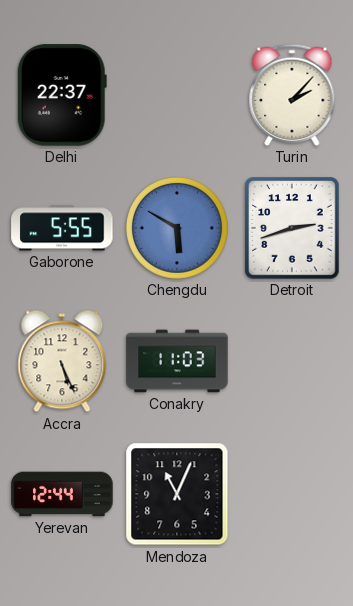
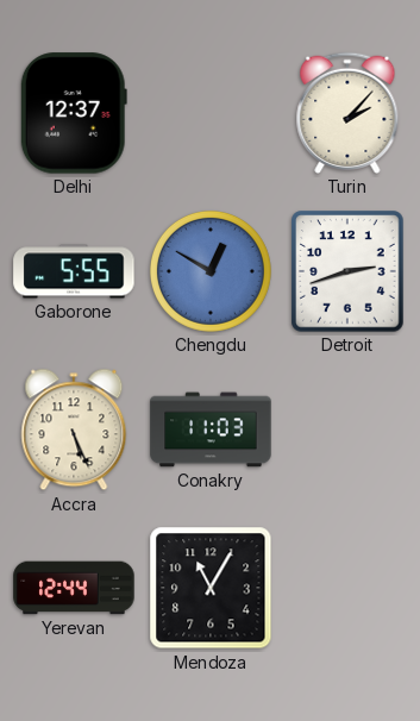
Delhi: 22:37 -> 12:37 (74, 113)
Chengdu: 5:50 -> 12:50 (211, 271)
Mendoza: 11:04 -> 11:05 (211, 588)
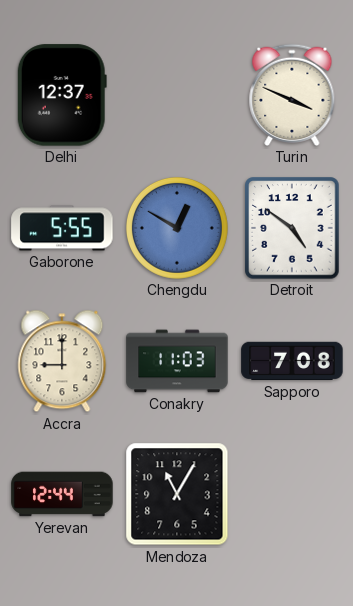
Turin: 2:07 -> 3:49 (292, 95)
Detroit: 2:42 -> 4:51 (292, 228)
Accra: 5:26 -> 9:00 (62, 361)
Sapporo: none -> 7:08 (292, 361)
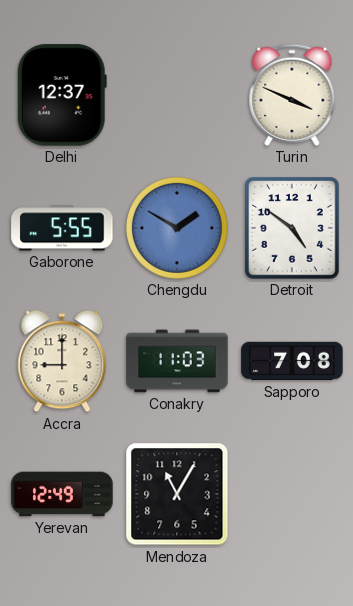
Chengdu: 12:50 -> 1:50 (177, 228)
Yerevan: 12:44 -> 12:49 (62, 494)
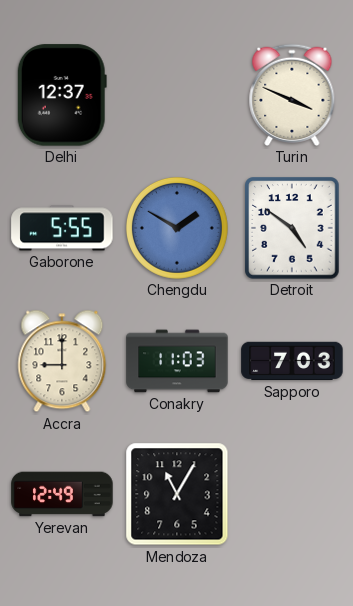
Sapporo: 7:08 -> 7:03 (292, 361)
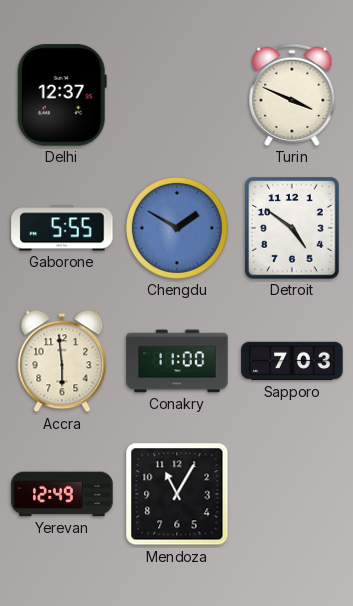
Accra: 9:00 -> 5:59 (62, 361)
Conakry: 11:03 -> 11:00 (177, 361)
